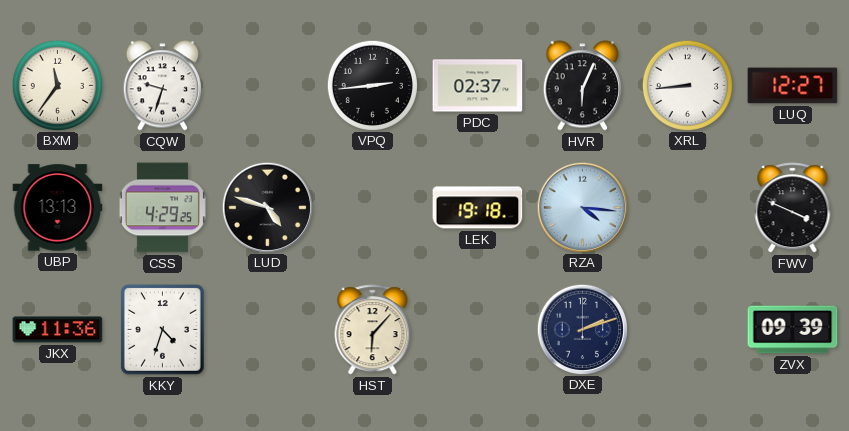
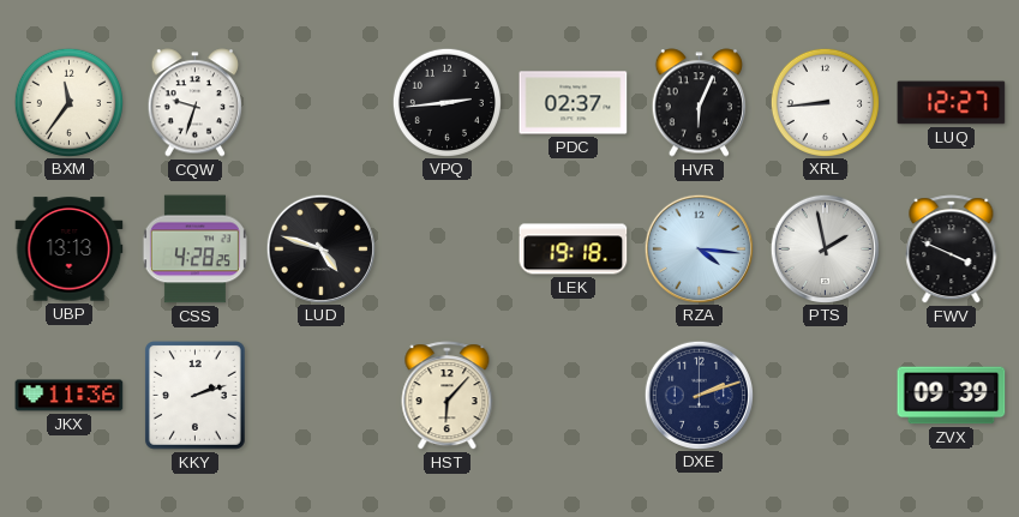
CSS: 4:29 -> 4:28 (194, 250)
PTS: none -> 1:58 (825, 248)
KKY: 4:33 -> 2:12 (194, 395)
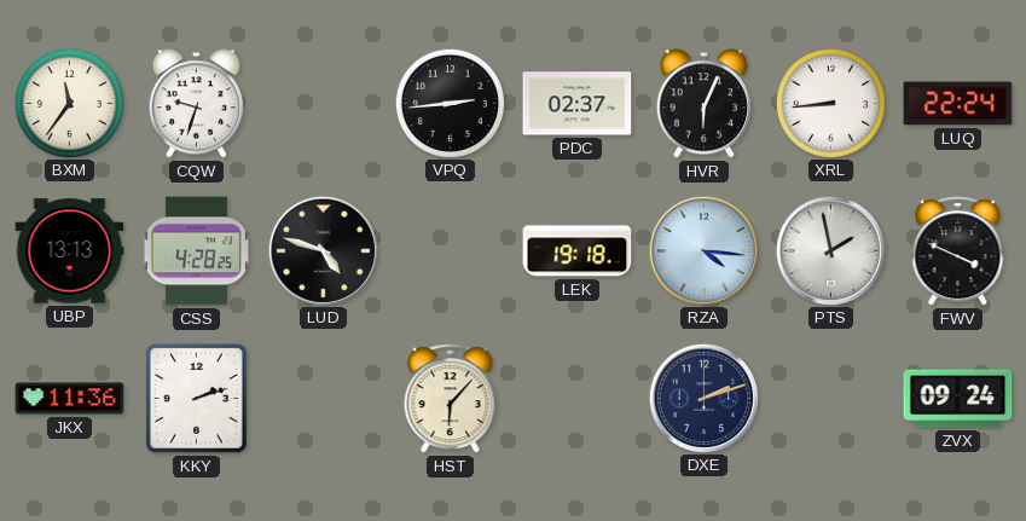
LUQ: 12:27 -> 22:24 (958, 104)
ZVX: 09:39 -> 09:24 (958, 399)
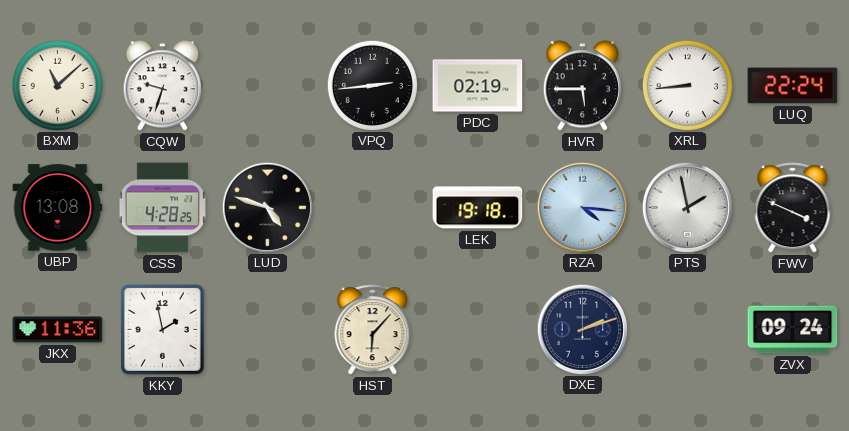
BXM: 11:36 -> 11:08 (57, 85)
PDC: 02:37 -> 02:19 (478, 86)
HVR: 6:04 -> 5:45 (582, 86)
UBP: 13:13 -> 13:08 (58, 208)
KKY: 2:12 -> 1:58 (162, 329)
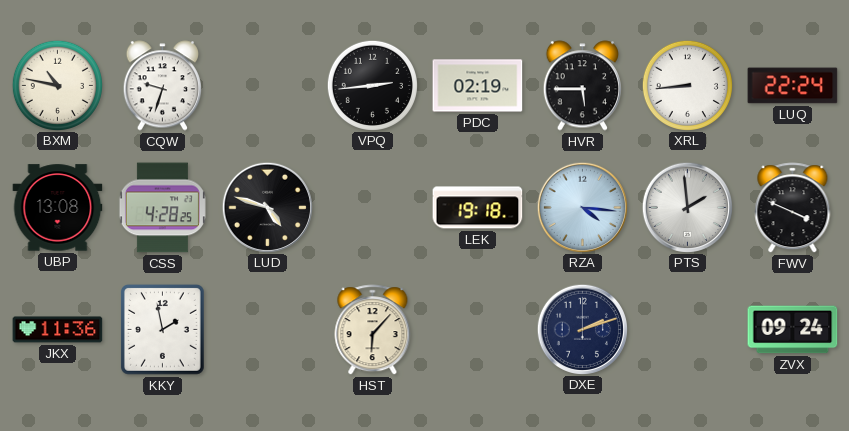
BXM: 11:08 -> 10:47 (57, 85)
PTS: 1:58 -> 1:59 (687, 207)
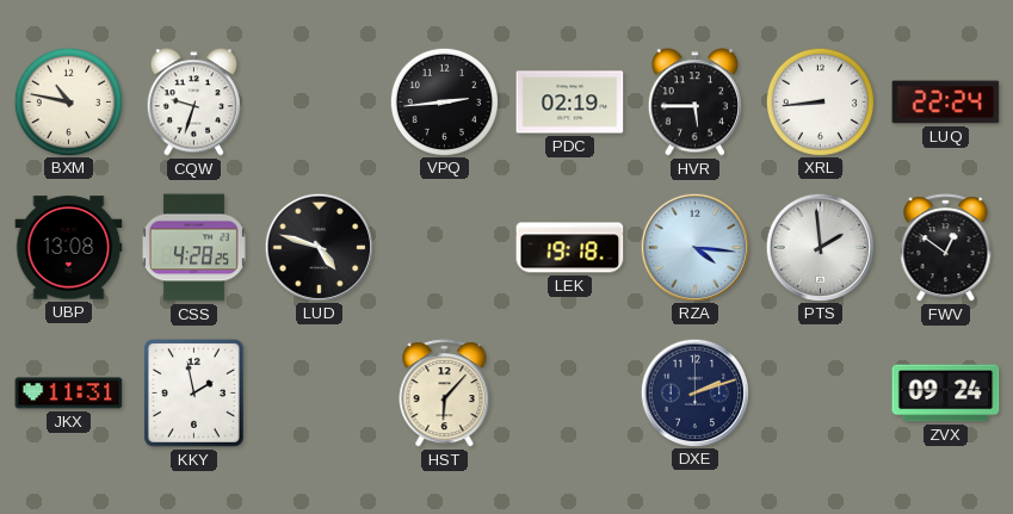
FWV: 3:49 -> 12:51 (946, 248)
JKX: 11:36 -> 11:31 (69, 394)
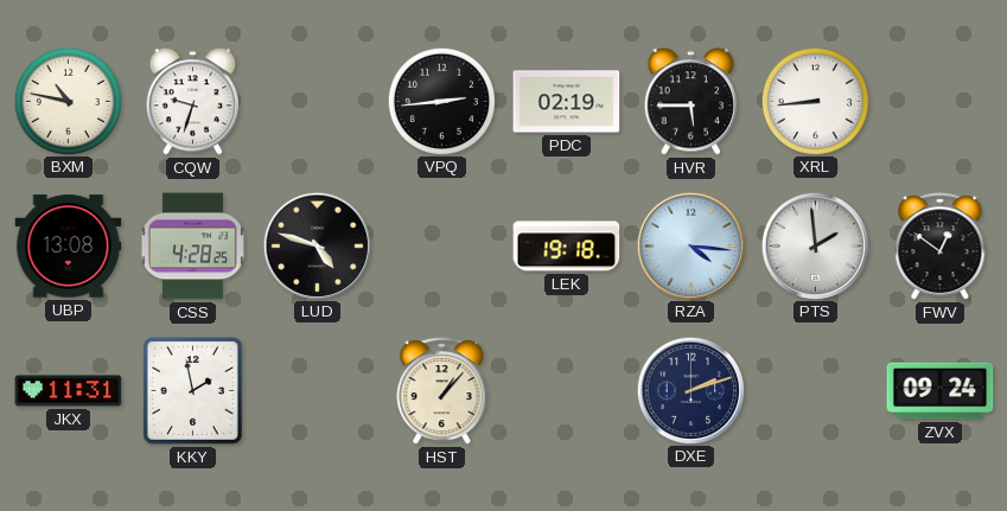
LUQ: 22:24 -> none (946, 103)
HST: 6:07 -> 1:07 (442, 391)
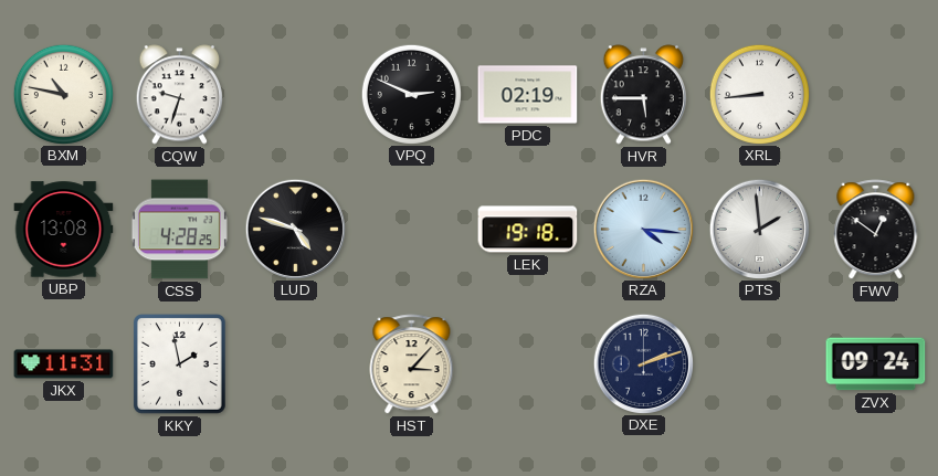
VPQ: 2:44 -> 2:49 (411, 94)
HST: 1:07 -> 3:07 (412, 364)
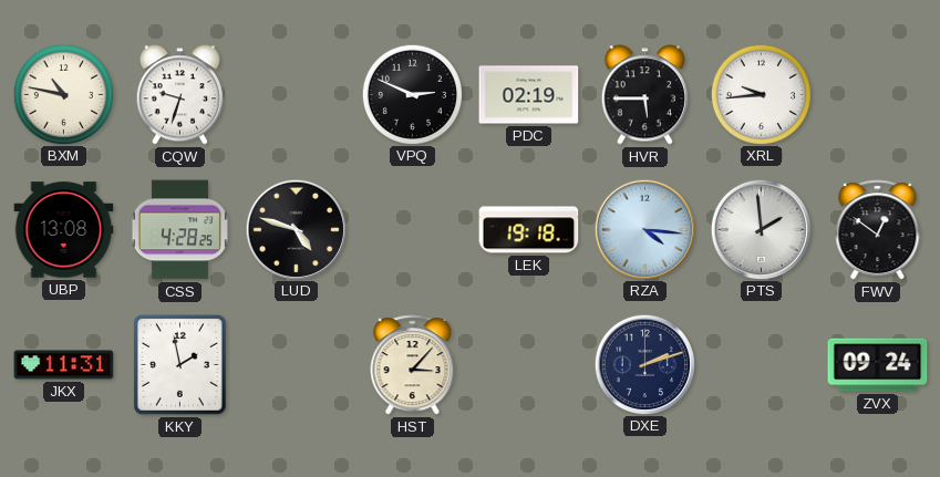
XRL: 8:44 -> 9:44 (761, 94)
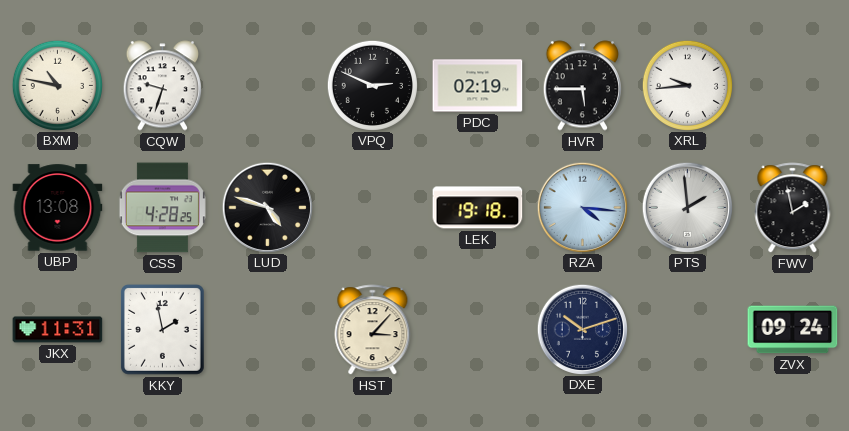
FWV: 12:51 -> 1:58 (793, 208)
DXE: 2:12 -> 10:12 (582, 329)
